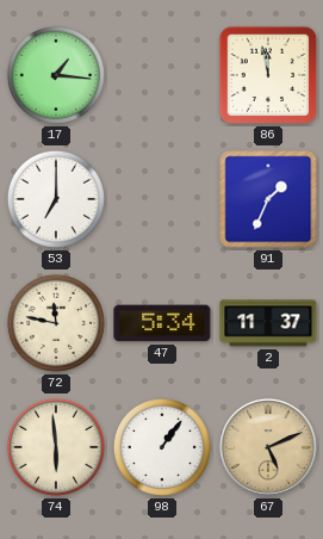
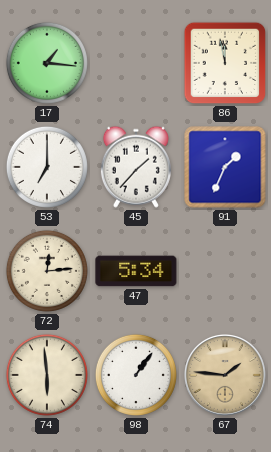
45: none -> 1:37 (136, 167)
72: 11:47 -> 12:14 (47, 271)
2: 11:37 -> none (268, 323)
67: 5:11 -> 1:46 (225, 375)
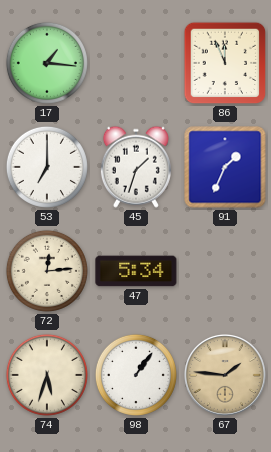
86: 11:58 -> 11:56 (225, 63)
45: 1:37 -> 1:33 (136, 167)
74: 5:59 -> 5:33 (47, 375)
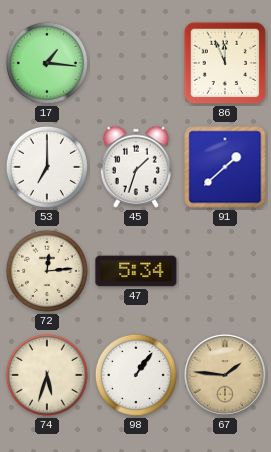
91: 1:34 -> 1:38 (225, 167)
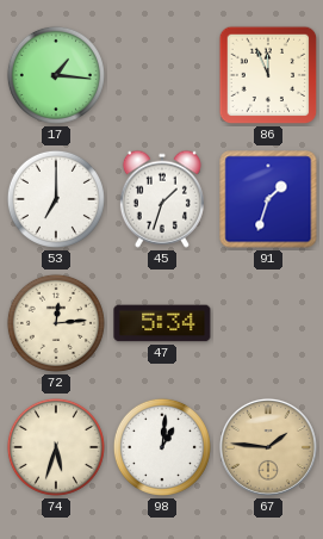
91: 1:38 -> 1:33 (268, 199)
98: 1:06 -> 1:01 (162, 447)
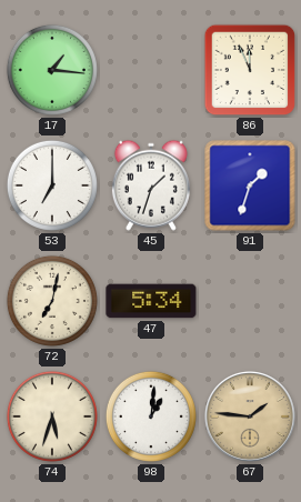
72: 12:14 -> 7:02 (52, 301)
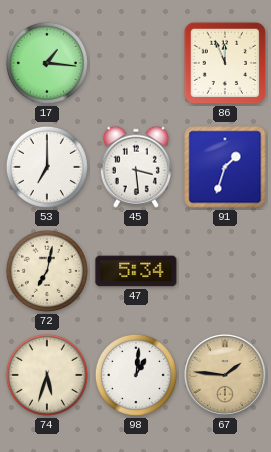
45: 1:33 -> 3:29 (136, 167)
